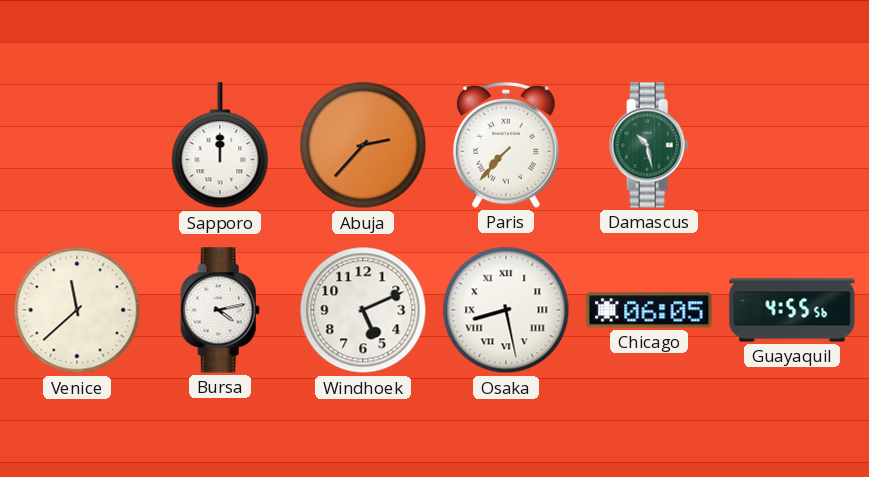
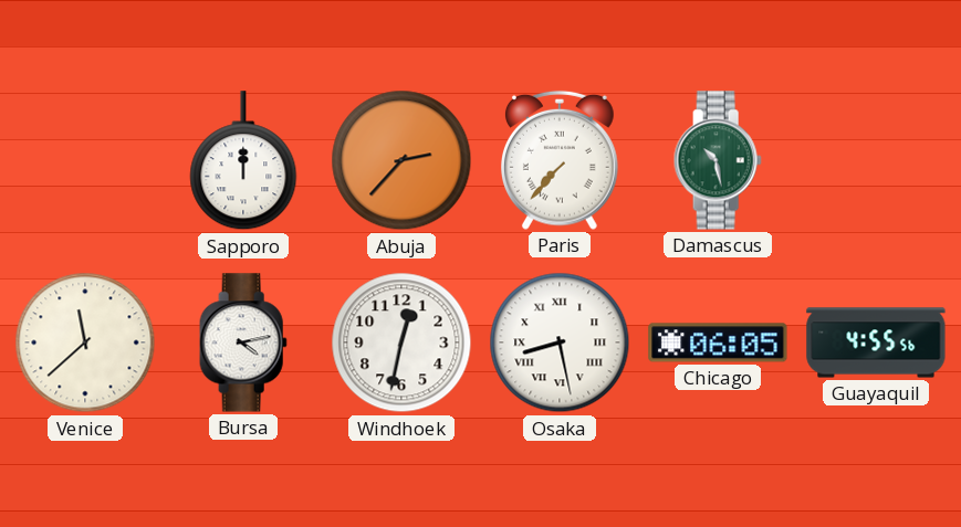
Windhoek: 5:11 -> 12:32 (401, 342)
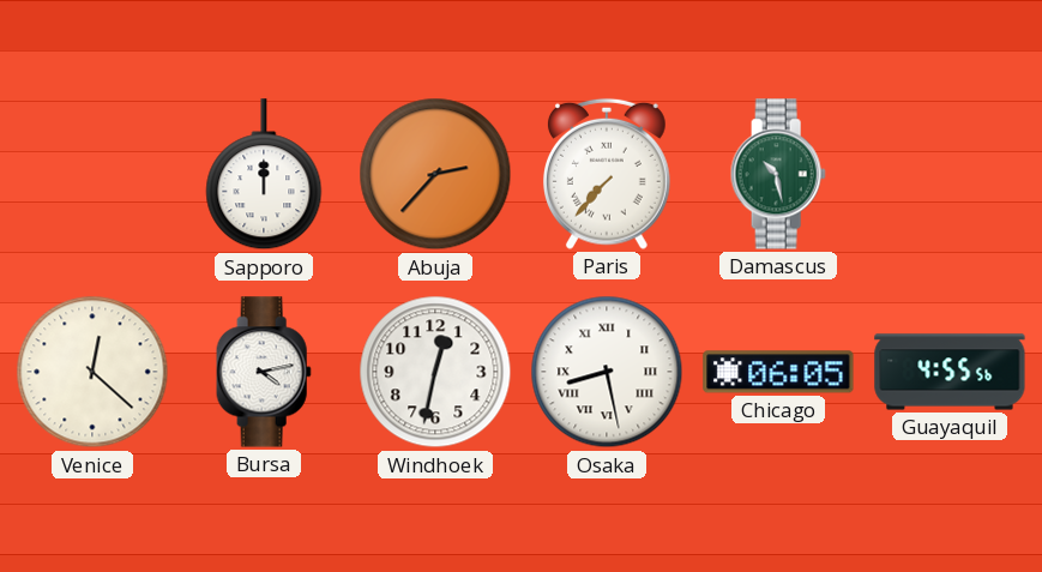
Venice: 11:38 -> 12:22 (92, 372)
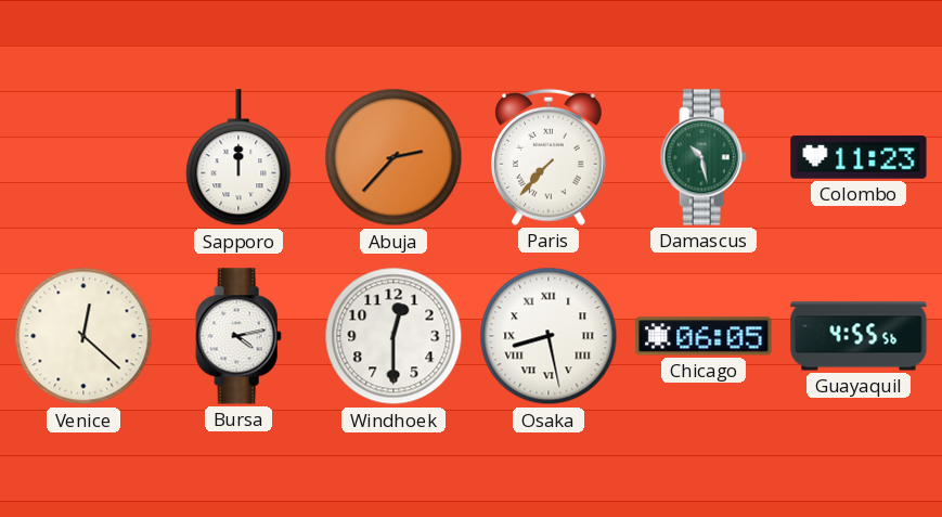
Colombo: none -> 11:23 (859, 157)
Windhoek: 12:32 -> 12:30 (393, 336)
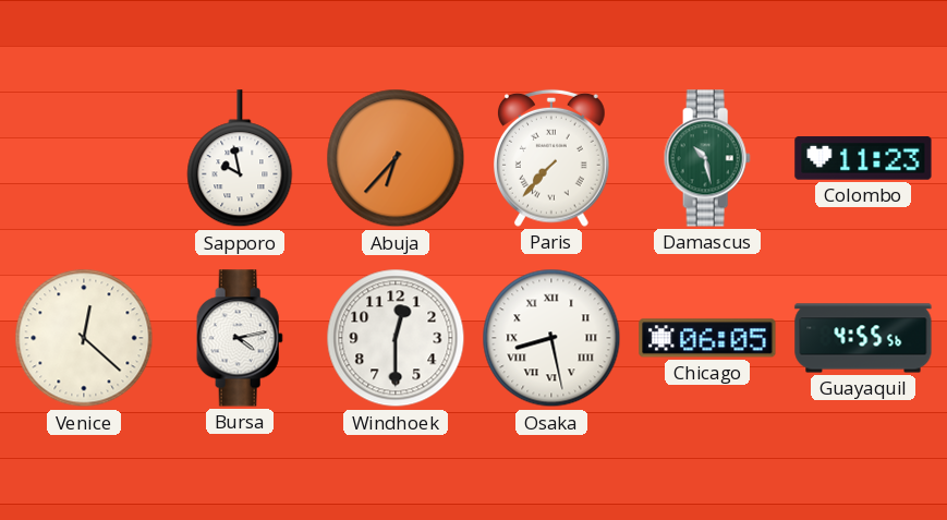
Sapporo: 12:00 -> 9:58 (240, 159)
Abuja: 2:37 -> 6:37 (396, 158)
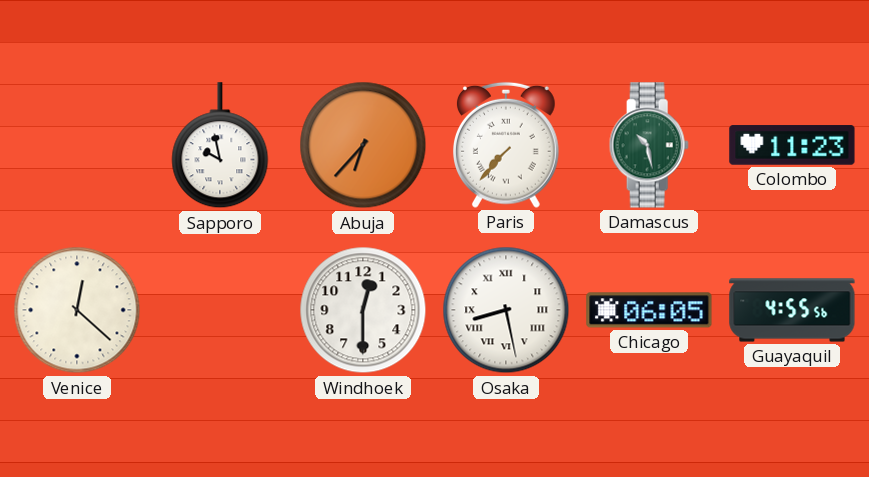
Bursa: 4:13 -> none (240, 338)
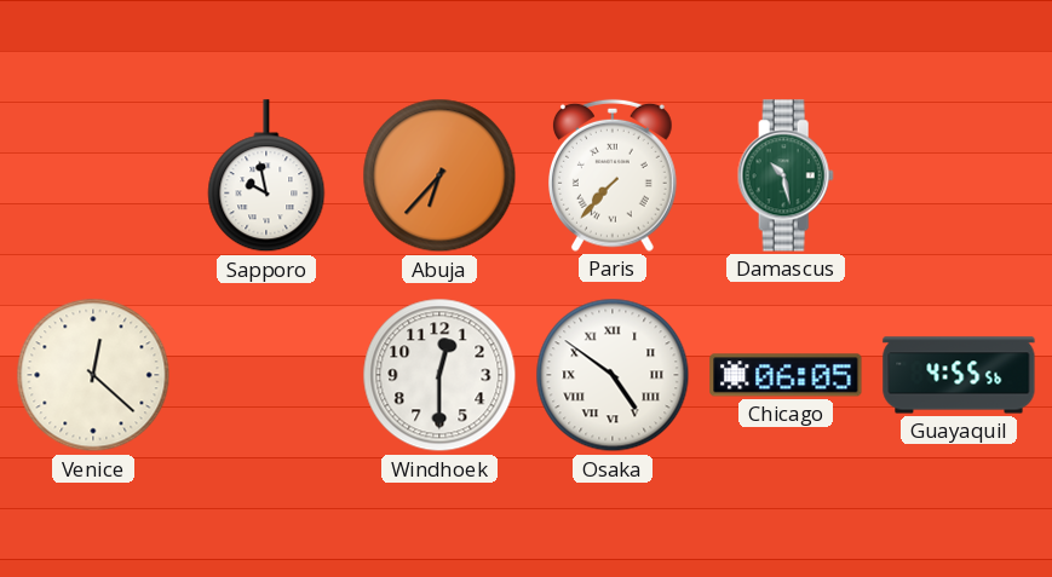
Colombo: 11:23 -> none (792, 145)
Osaka: 8:28 -> 4:51 (613, 375)
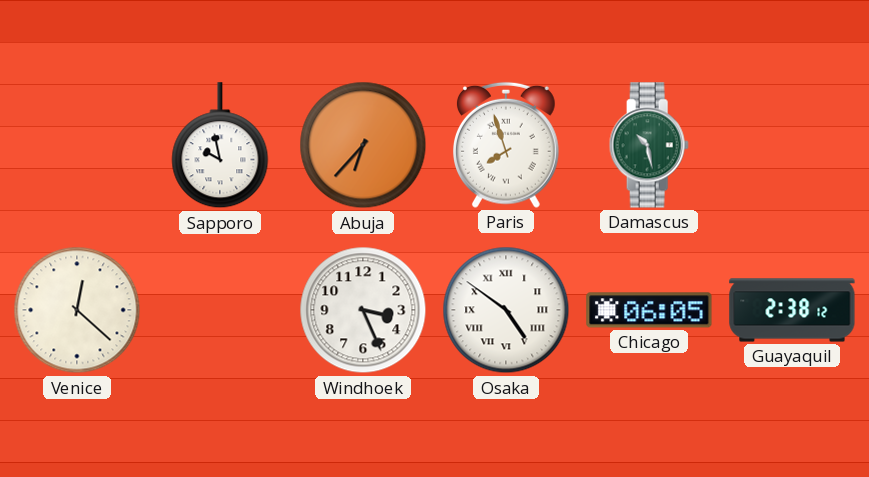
Paris: 7:37 -> 7:57 (507, 145)
Windhoek: 12:30 -> 3:26 (363, 310)
Guayaquil: 4:55 -> 2:38 (792, 310)
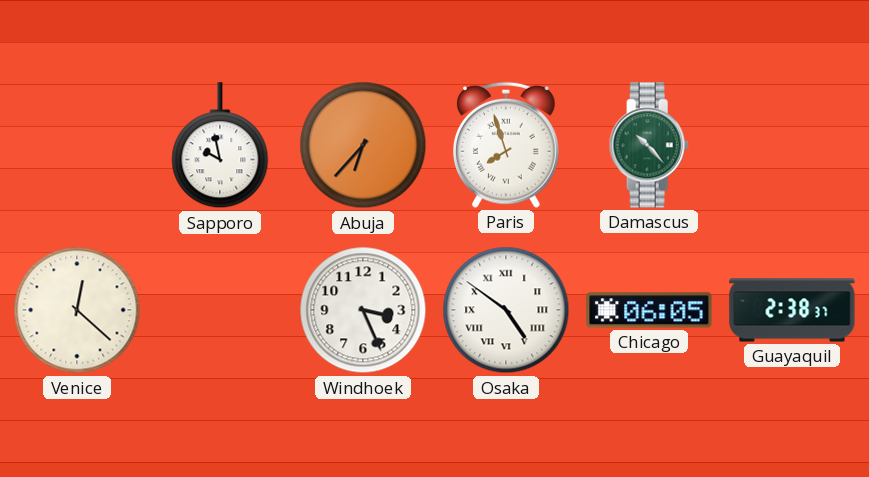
Damascus: 10:28 -> 10:23 (649, 145)
Guayaquil: 2:38:12 -> 2:38:37 (792, 310)
